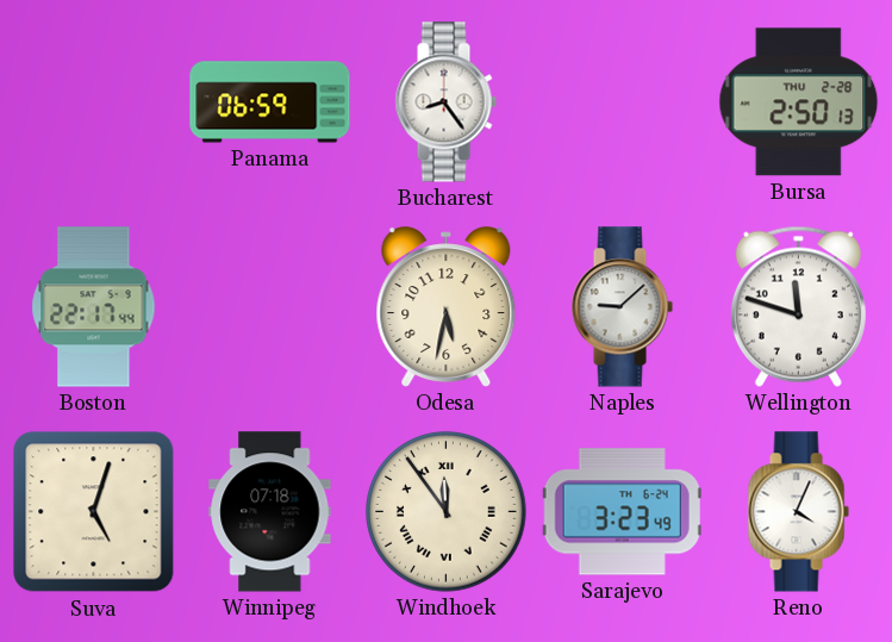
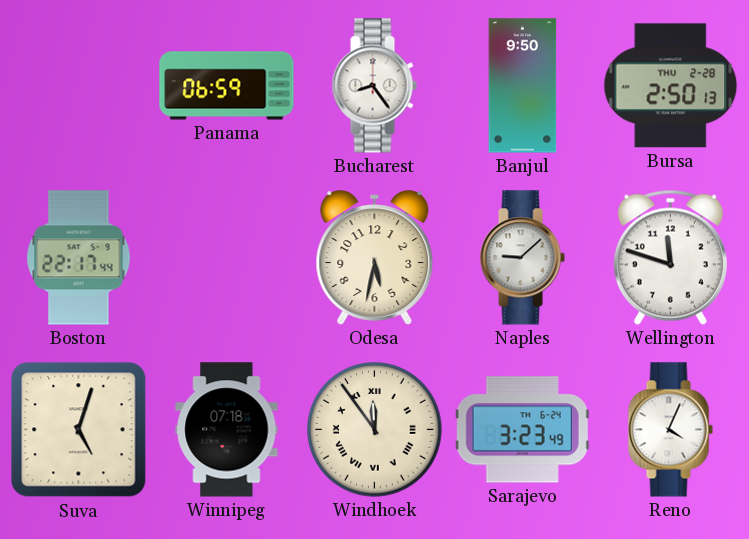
Banjul: none -> 9:50 (523, 86)
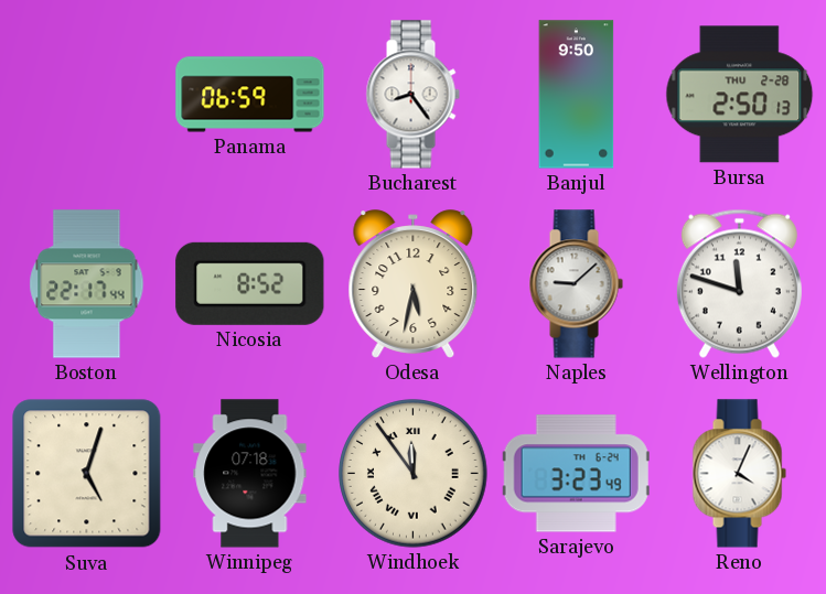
Nicosia: none -> 8:52 (250, 283)
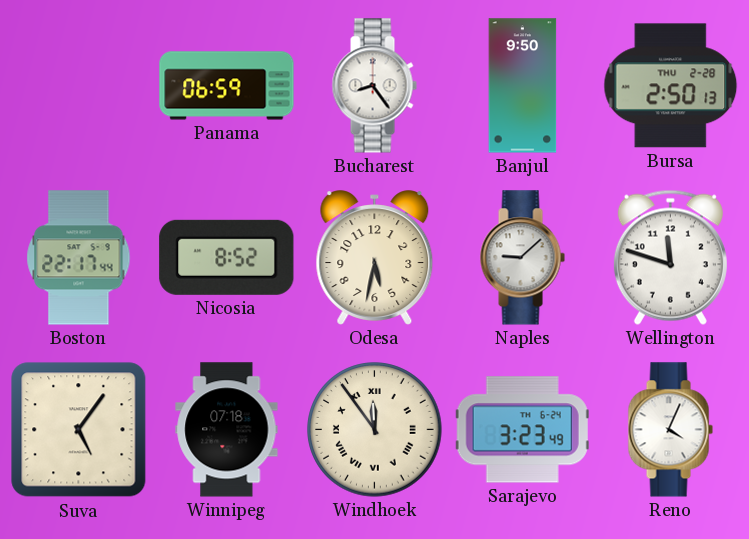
Suva: 5:03 -> 5:06 (79, 430)
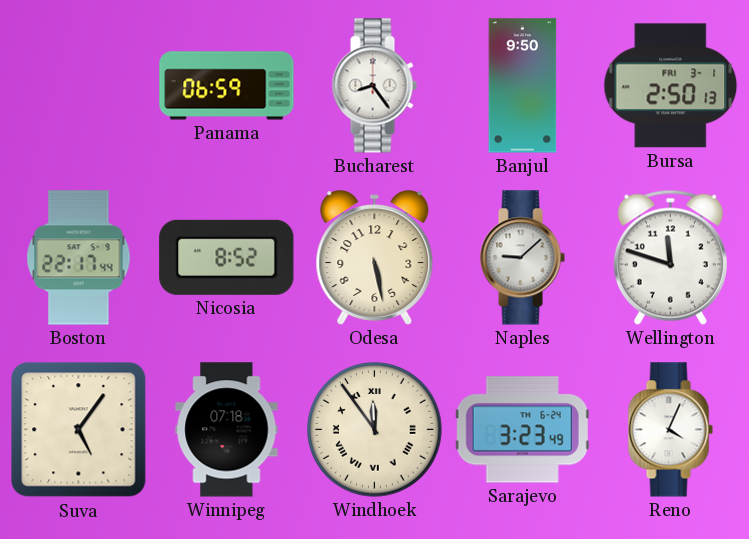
Bursa date: THU 2-28 -> FRI 3-1 (671, 86)
Odesa: 5:32 -> 5:28 (375, 258)
